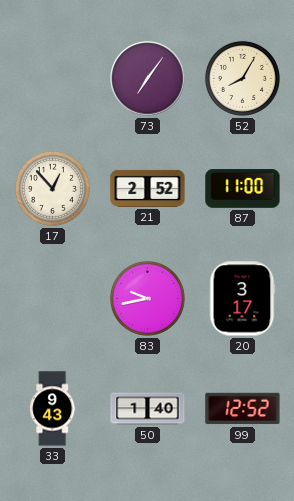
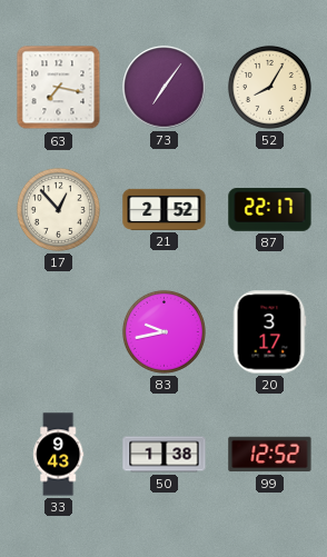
63: none -> 7:17 (59, 88)
87: 11:00 -> 22:17 (270, 210)
50: 1:40 -> 1:38 (165, 455)
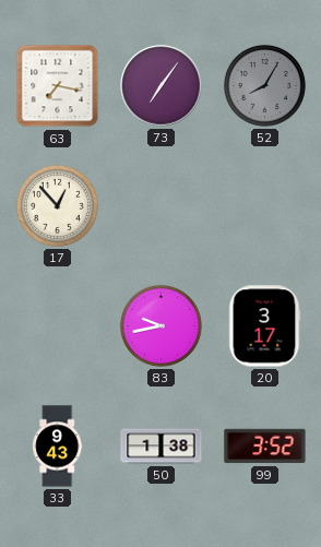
52 dial: cream -> grey (264, 85)
21: 2:52 -> none (165, 209)
87: 22:17 -> none (270, 210)
99: 12:52 -> 3:52 (265, 447)
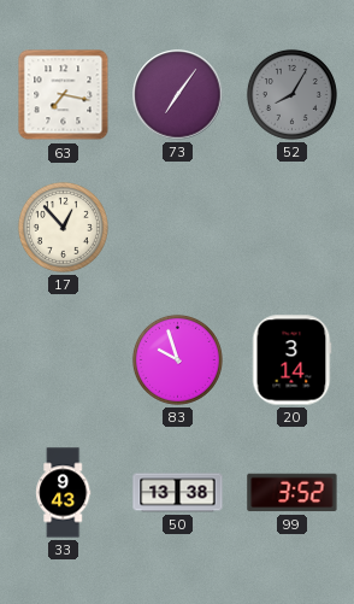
83: 9:43 -> 9:57 (177, 359)
20: 3:17 -> 3:14 (291, 360)
50: 1:38 -> 13:38 (178, 493)
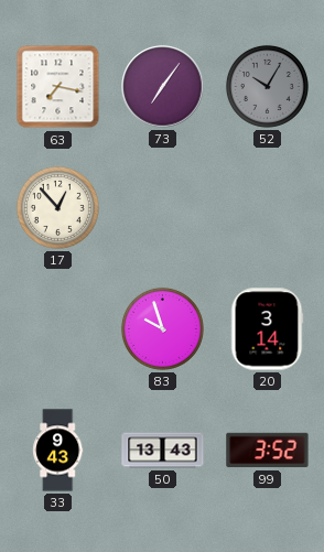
52: 8:05 -> 10:05 (267, 86)
50: 13:38 -> 13:43 (163, 451)
